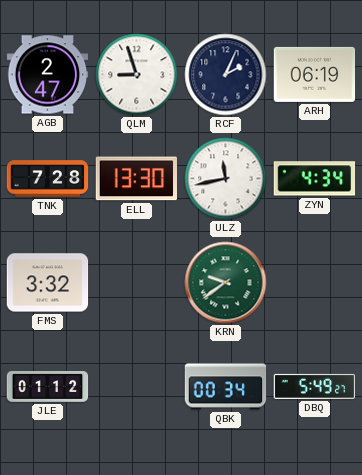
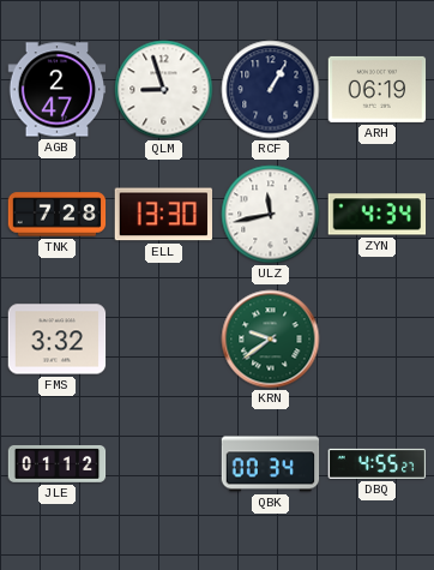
RCF: 2:04 -> 1:05 (271, 90)
DBQ: 5:49 -> 4:55 (378, 463)
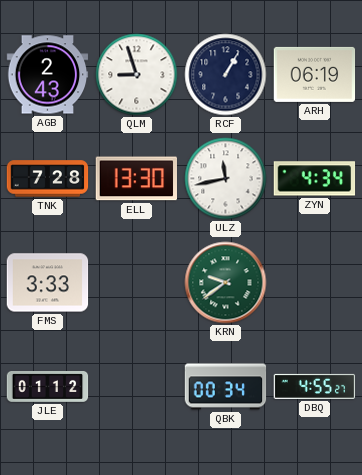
AGB: 2:47 -> 2:43 (48, 75)
FMS: 3:32 -> 3:33 (48, 283)
